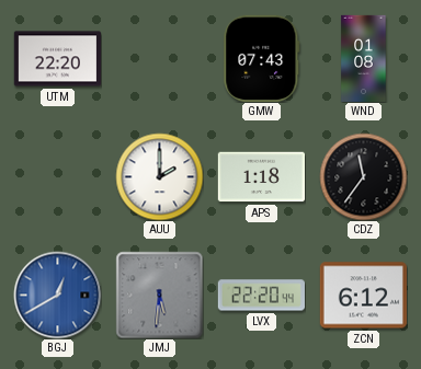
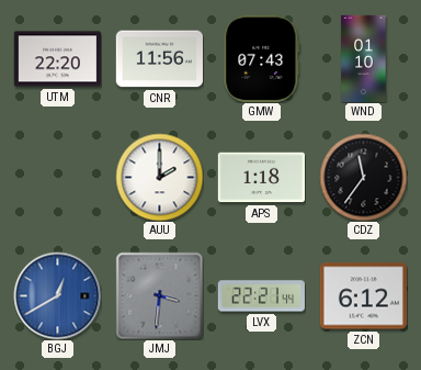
CNR: none -> 11:56 (159, 59)
WND: 01:08 -> 01:10 (364, 58)
JMJ: 5:31 -> 3:31 (159, 295)
LVX: 22:20 -> 22:21 (261, 296)
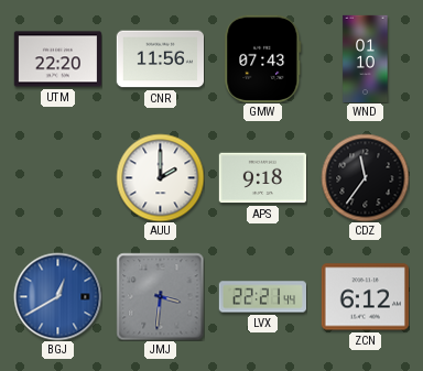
APS: 1:18 -> 9:18 (262, 178)
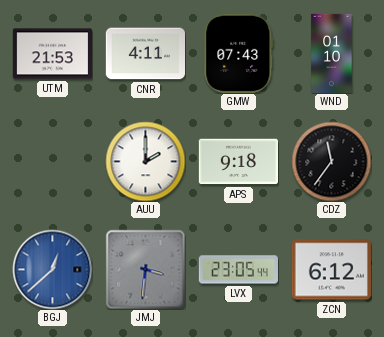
UTM: 22:20 -> 21:53 (52, 54)
CNR: 11:56 -> 4:11 (145, 54)
BGJ: 12:40 -> 12:38 (52, 269)
LVX: 22:21 -> 23:05 (238, 270)
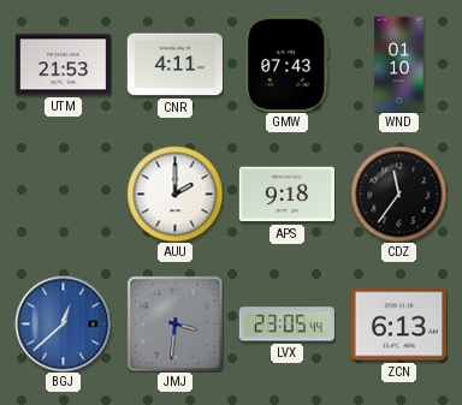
ZCN: 6:12 -> 6:13 (398, 324)
